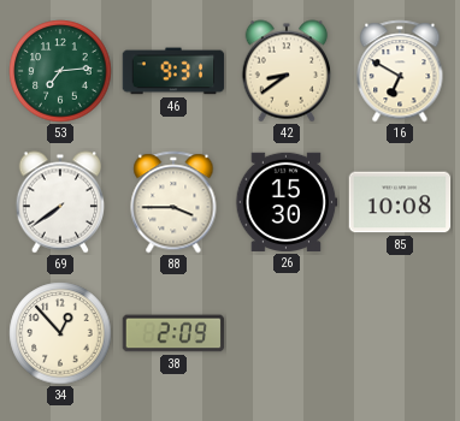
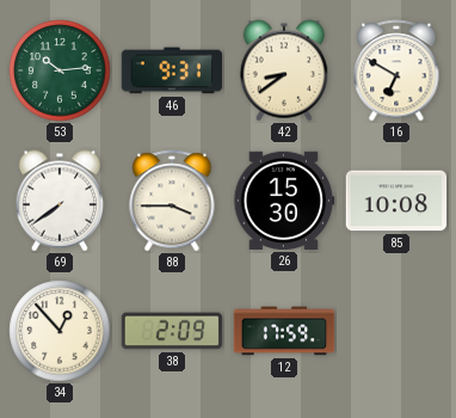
53: 7:14 -> 10:14 (60, 70)
12: none -> 17:59 (284, 331)
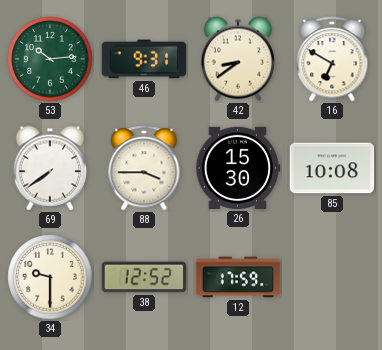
34: 12:53 -> 9:30 (50, 277)
38: 2:09 -> 12:52 (144, 277)
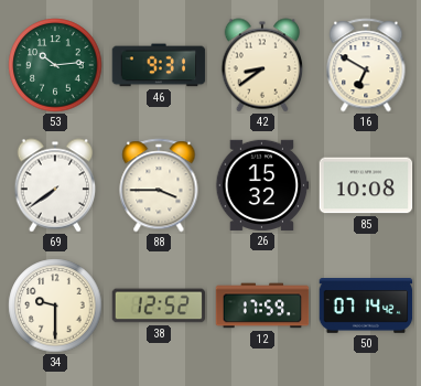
26: 15:30 -> 15:32 (262, 185)
50: none -> 07:14 (366, 307)
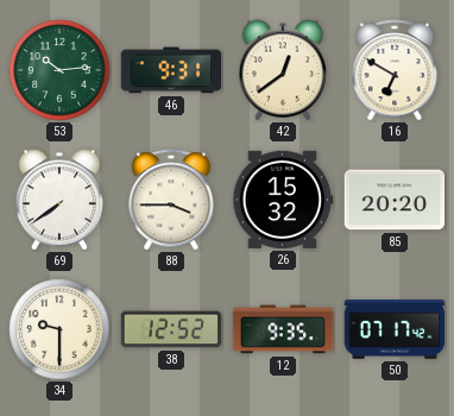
42: 8:39 -> 12:39 (283, 70)
85: 10:08 -> 20:20 (395, 200)
12: 17:59 -> 9:35 (283, 329)
50: 07:14 -> 07:17 (395, 330)
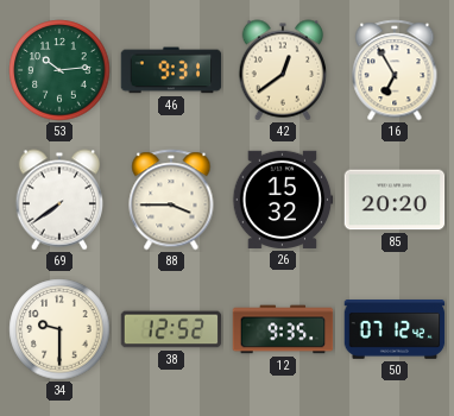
16: 6:50 -> 6:55 (395, 70)
50: 07:17 -> 07:12 (395, 330)
